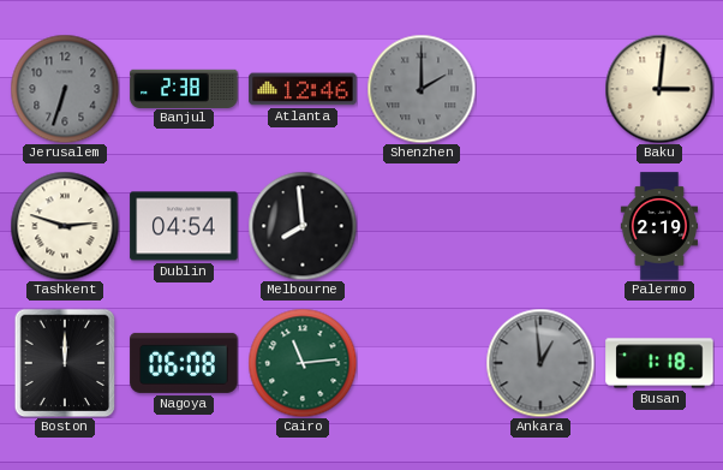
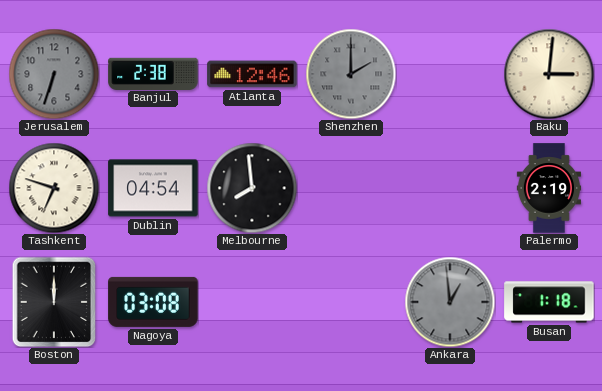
Tashkent: 2:48 -> 6:48 (54, 188)
Nagoya: 06:08 -> 03:08 (153, 302)
Cairo: 11:14 -> none (303, 363)
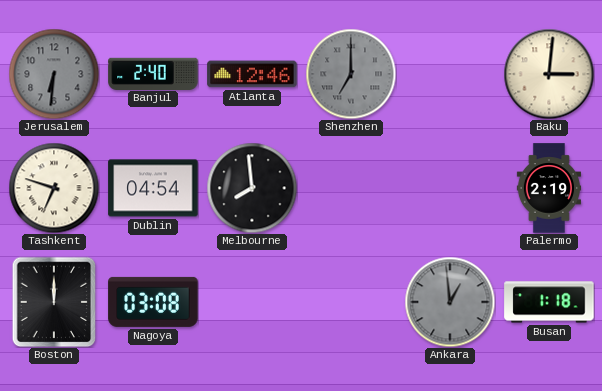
Jerusalem: 6:33 -> 6:31 (54, 74)
Banjul: 2:38 -> 2:40 (153, 73)
Shenzhen: 2:00 -> 7:00 (351, 74)
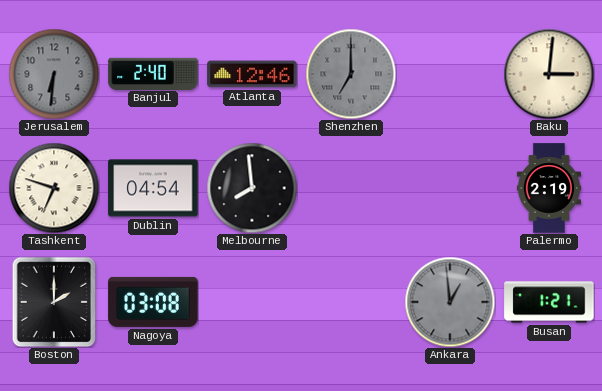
Boston: 12:00 -> 2:00 (54, 302)
Busan: 1:18 -> 1:21 (549, 302)
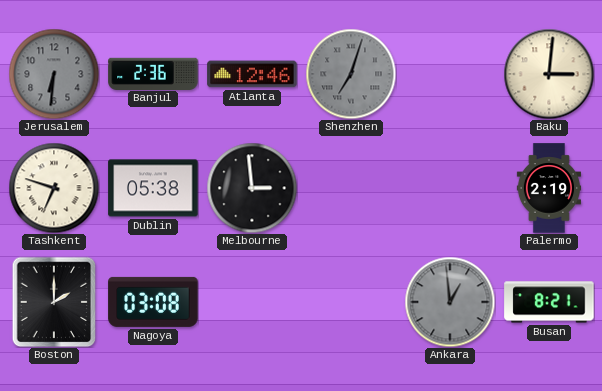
Banjul: 2:40 -> 2:36 (153, 73)
Shenzhen: 7:00 -> 7:03 (351, 74)
Dublin: 04:54 -> 05:38 (153, 188)
Melbourne: 7:59 -> 2:59 (252, 188)
Busan: 1:21 -> 8:21 (549, 302)
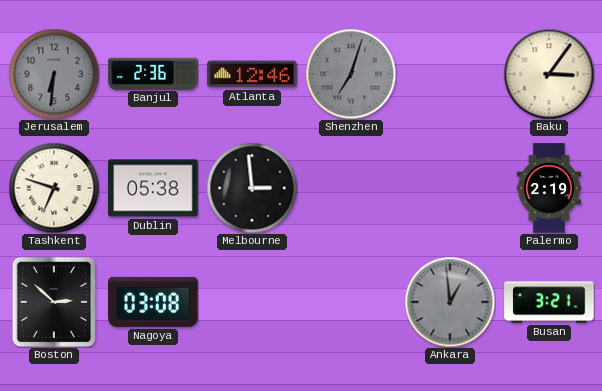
Baku: 3:01 -> 3:06 (549, 74)
Boston: 2:00 -> 2:52 (54, 302)
Busan: 8:21 -> 3:21 (549, 302)
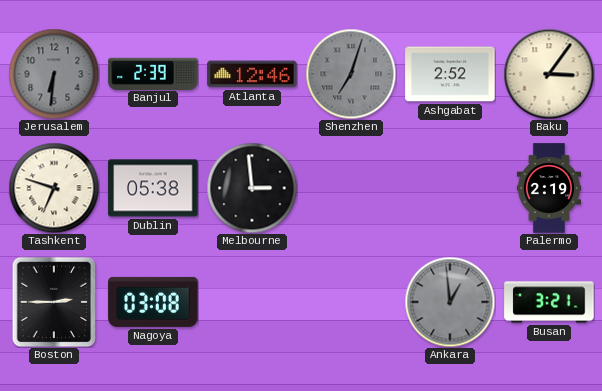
Banjul: 2:36 -> 2:39 (153, 73)
Ashgabat: none -> 2:52 (450, 74)
Boston: 2:52 -> 2:45 (54, 302)
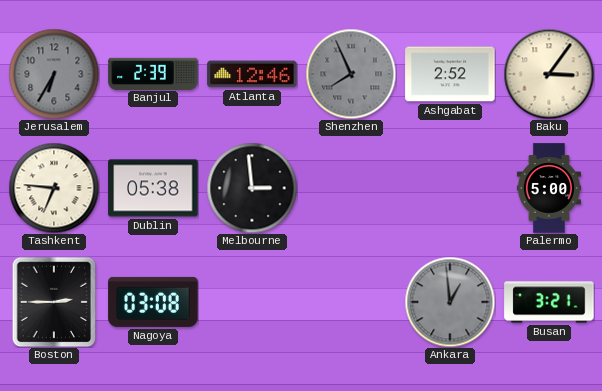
Jerusalem: 6:31 -> 6:35 (54, 74)
Shenzhen: 7:03 -> 7:56 (351, 74)
Tashkent: 6:48 -> 6:46 (54, 188)
Palermo: 2:19 -> 5:00 (548, 188)
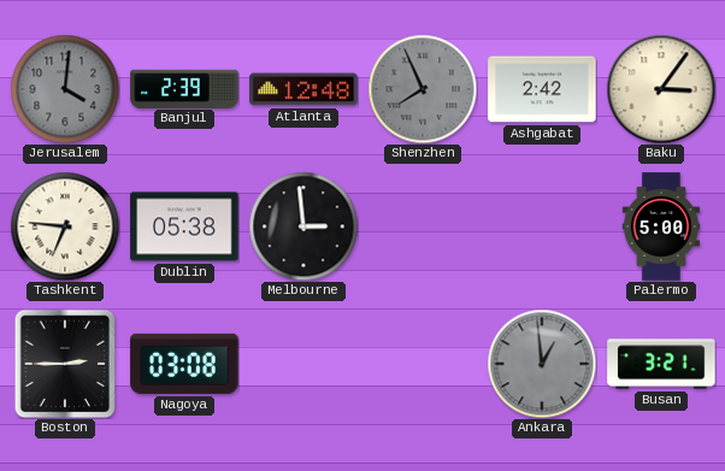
Jerusalem: 6:35 -> 4:01 (65, 89)
Atlanta: 12:46 -> 12:48 (303, 89)
Ashgabat: 2:52 -> 2:42 (542, 89)
